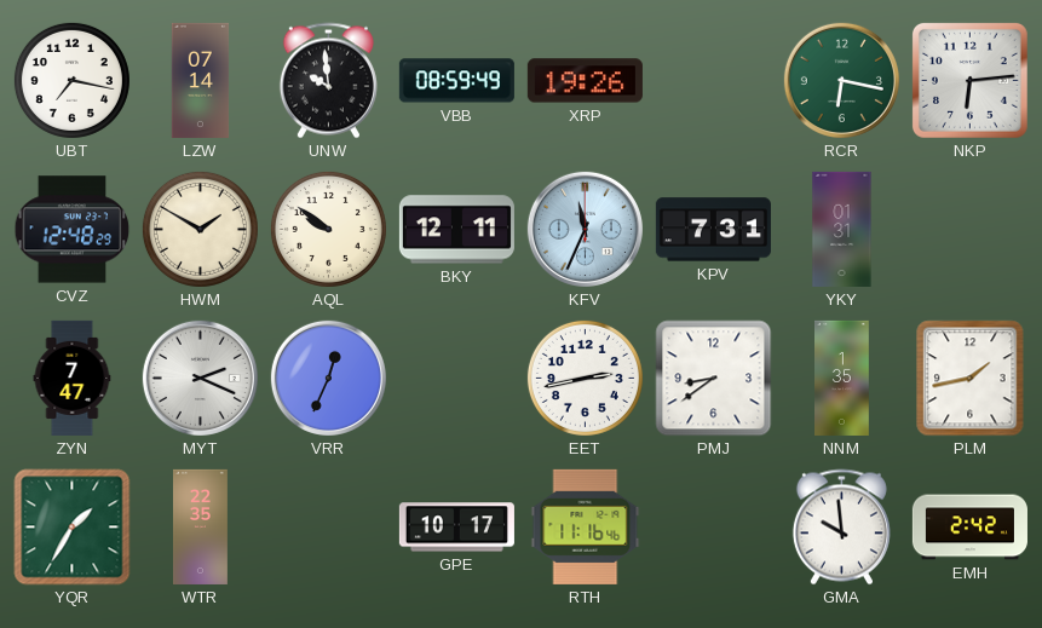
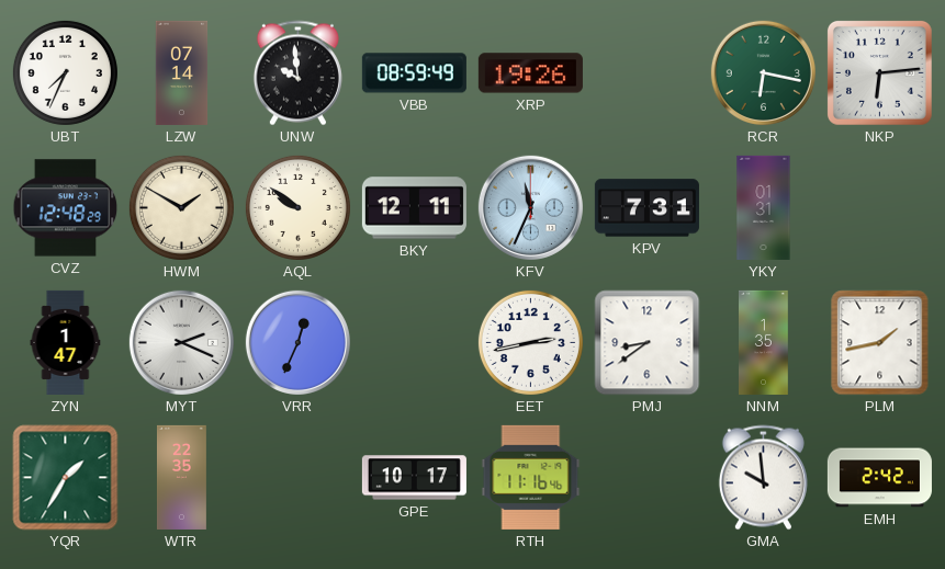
UBT: 7:17 -> 7:34 (65, 72)
ZYN: 7:47 -> 1:47 (66, 342)
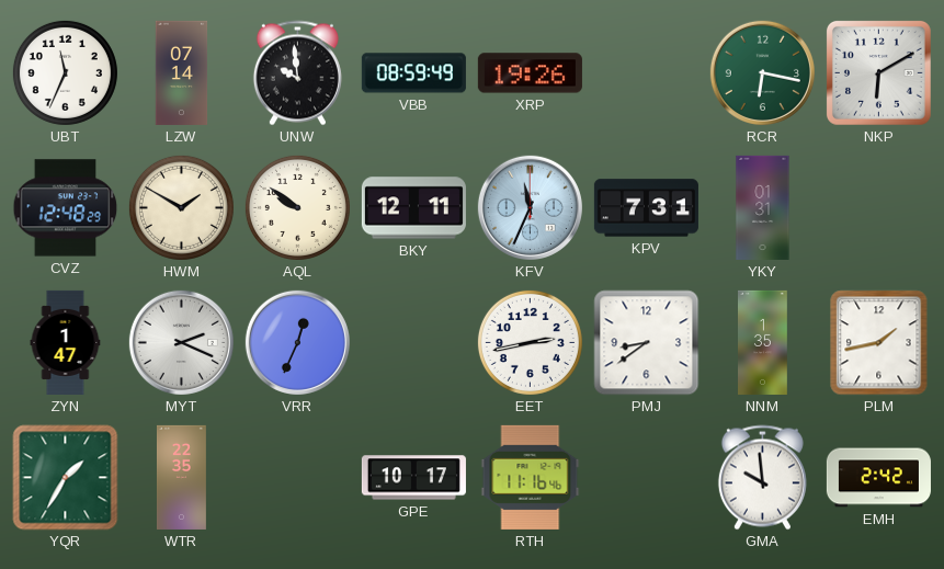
UBT: 7:34 -> 11:34 (65, 72)
NKP: 6:14 -> 6:10 (878, 72)
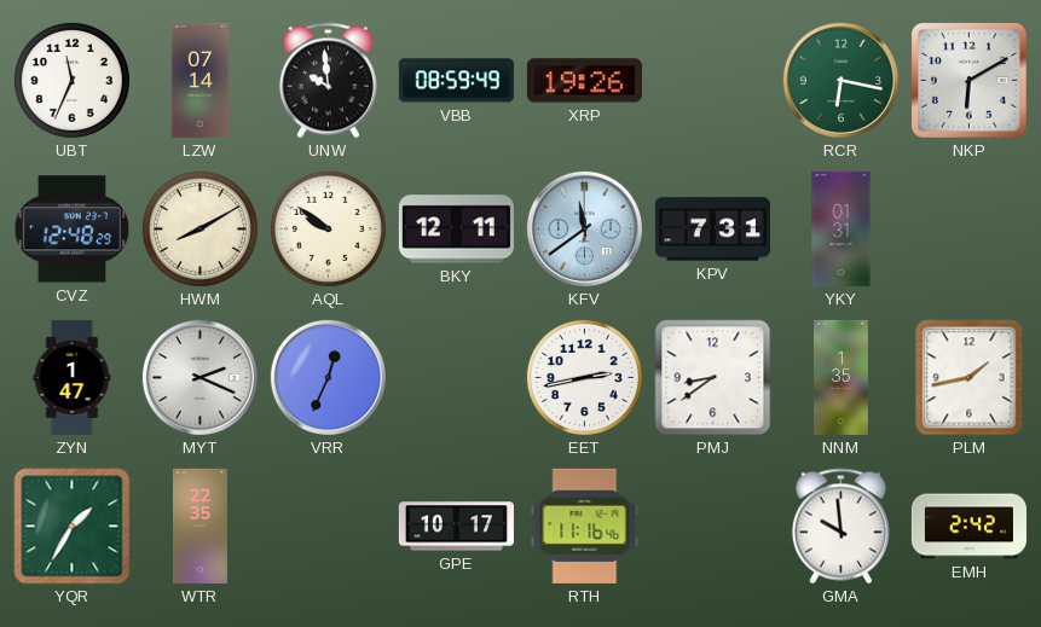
HWM: 1:50 -> 8:10 (199, 228)
KFV: 11:34 -> 11:39 (584, 228)
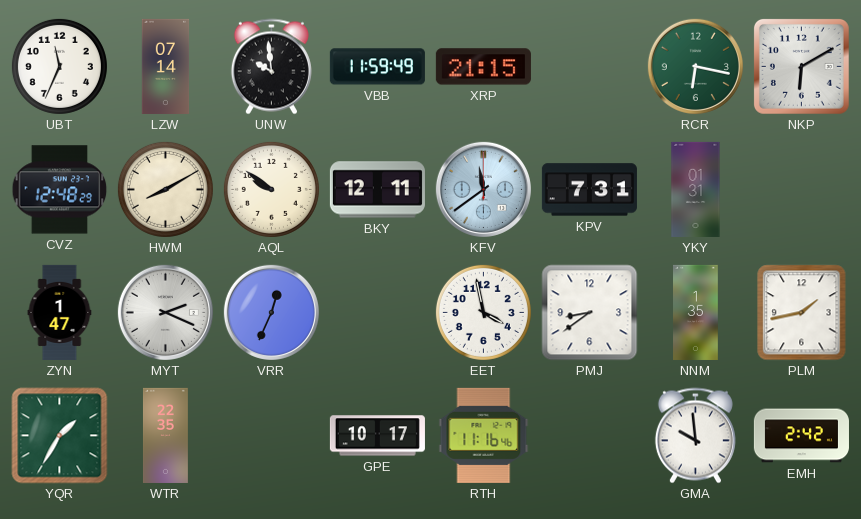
VBB: 08:59 -> 11:59 (377, 67)
XRP: 19:26 -> 21:15 (483, 67)
EET: 2:43 -> 3:58 (483, 312)
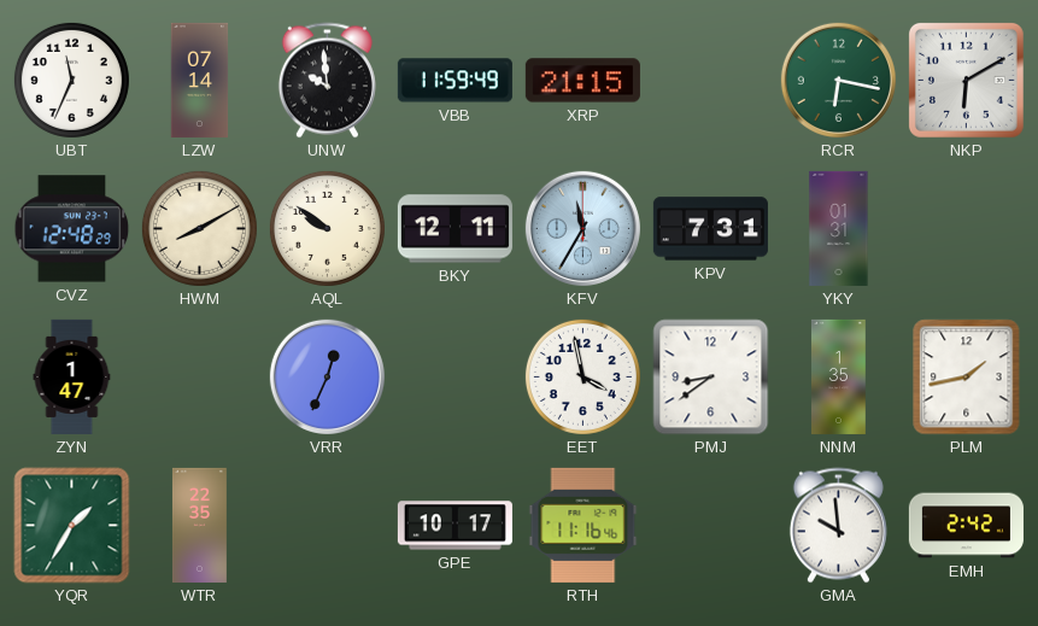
KFV: 11:39 -> 11:35 (582, 228)
MYT: 2:19 -> none (165, 312)
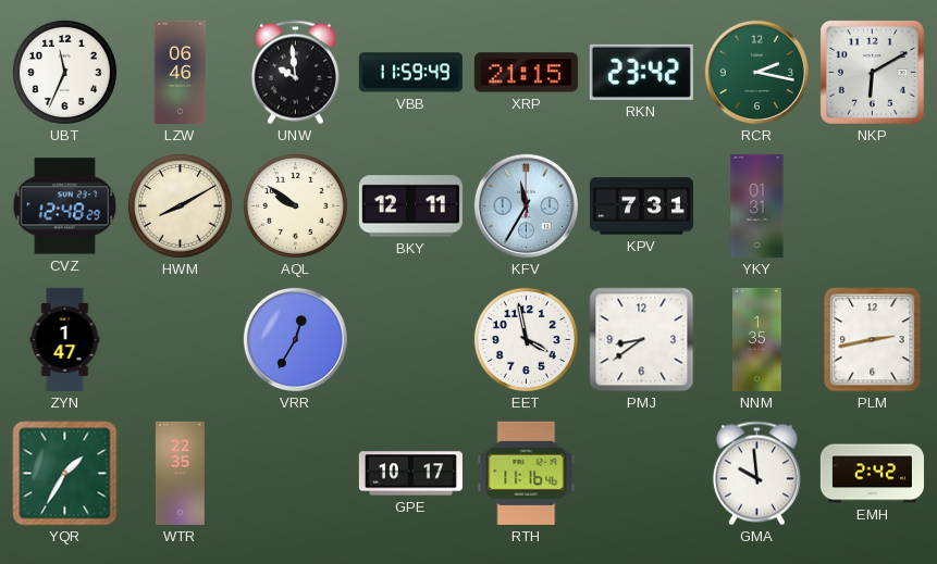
LZW: 07:14 -> 06:46 (181, 72)
RKN: none -> 23:42 (641, 72)
RCR: 6:17 -> 2:17 (756, 72)
VRR: 12:34 -> 12:35 (295, 339)
PLM: 1:43 -> 2:43 (873, 340)
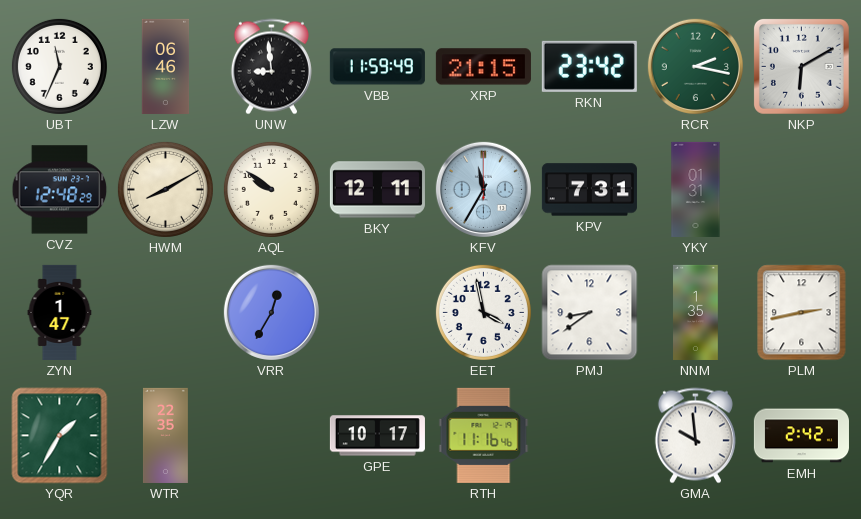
UNW: 9:59 -> 8:59 (271, 67)
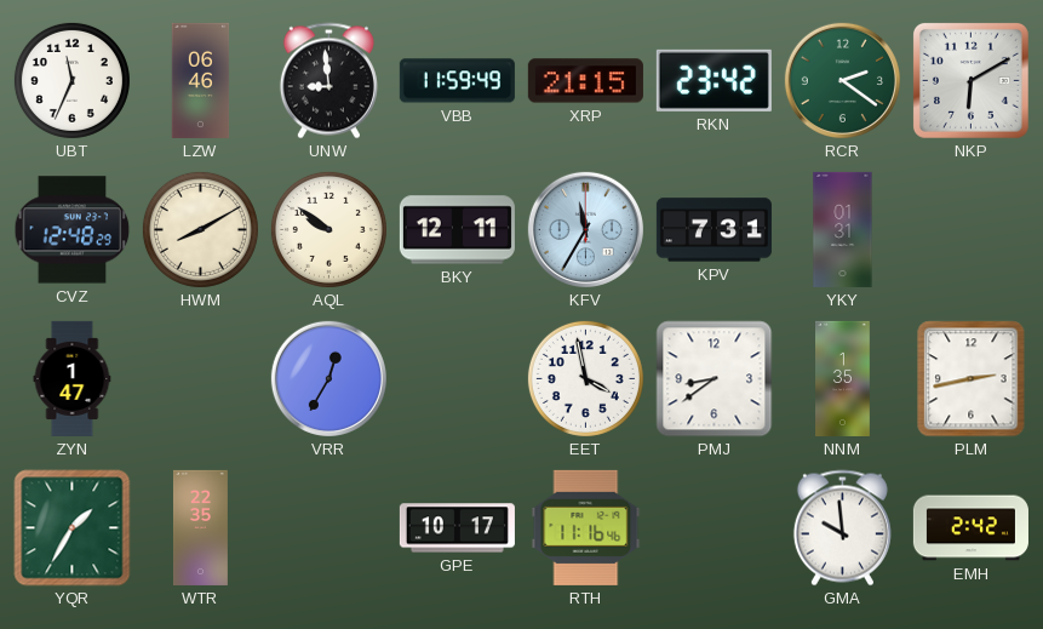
RCR: 2:17 -> 2:21 (842, 80)
